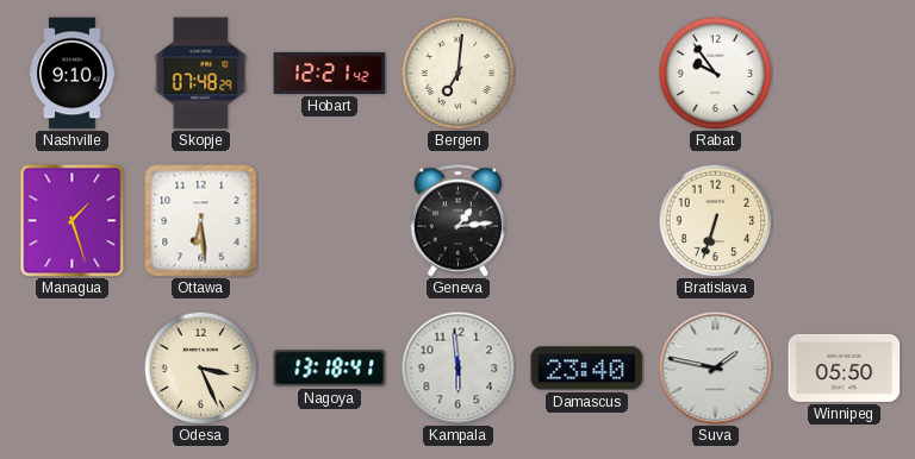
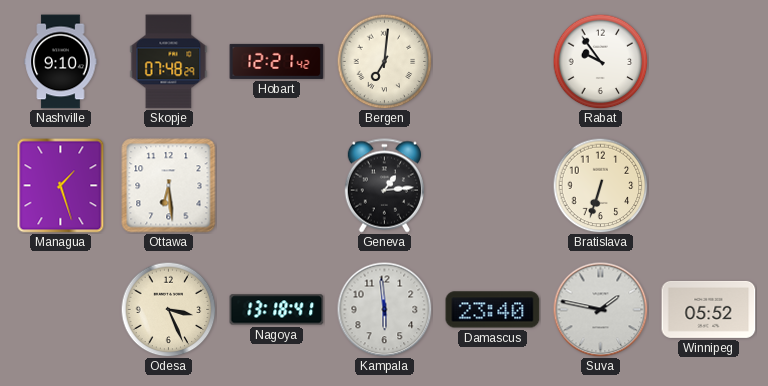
Winnipeg: 05:50 -> 05:52 (709, 309)
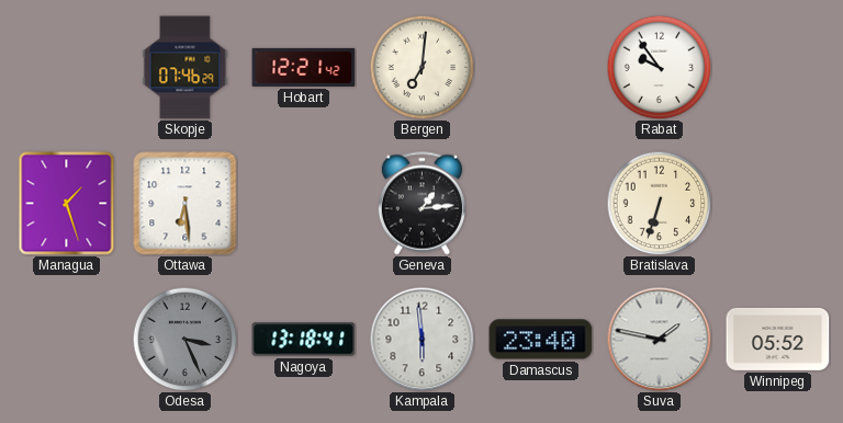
Nashville: 9:10 -> none (61, 62)
Skopje: 07:48 -> 07:46 (186, 68)
Odesa dial: cream -> grey (184, 339)
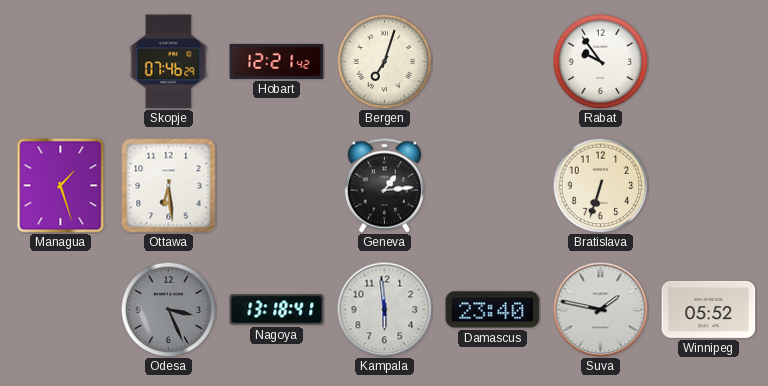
Bergen: 7:01 -> 7:03 (384, 61)
